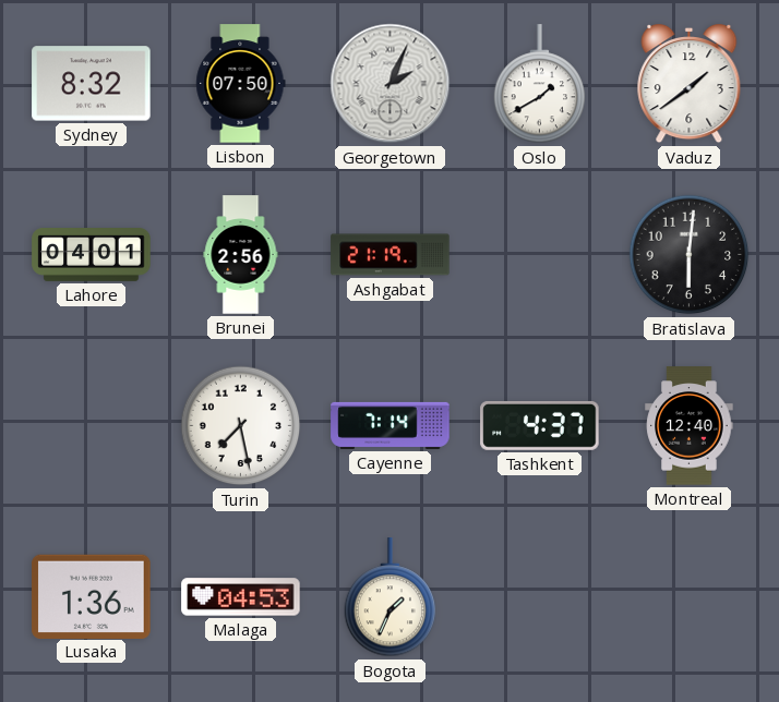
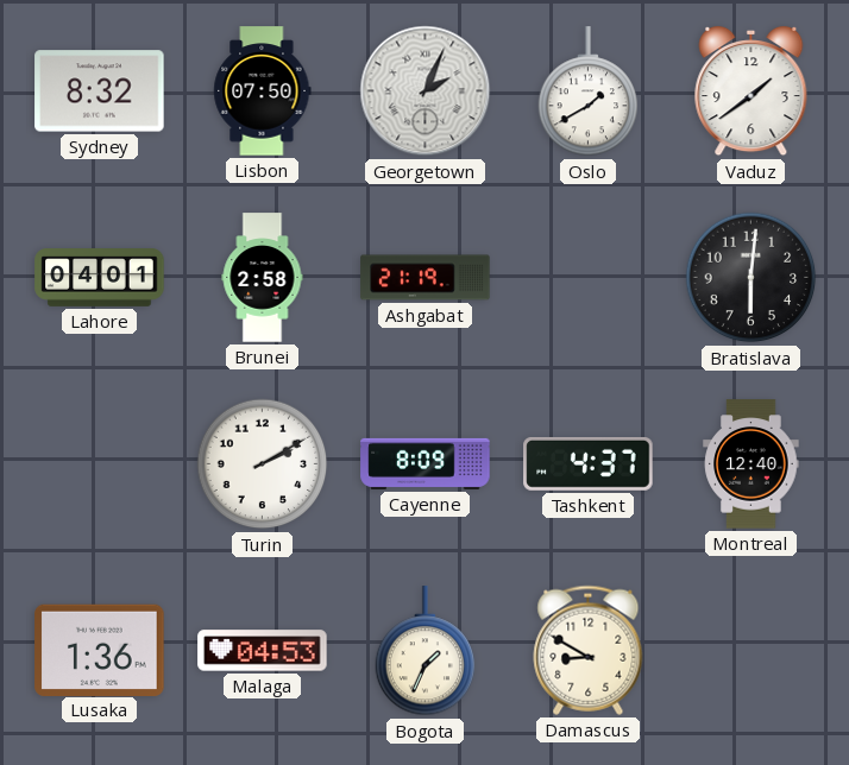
Brunei: 2:56 -> 2:58 (263, 278)
Turin: 7:28 -> 2:10 (263, 464)
Cayenne: 7:14 -> 8:09 (426, 463)
Damascus: none -> 8:50 (589, 650)
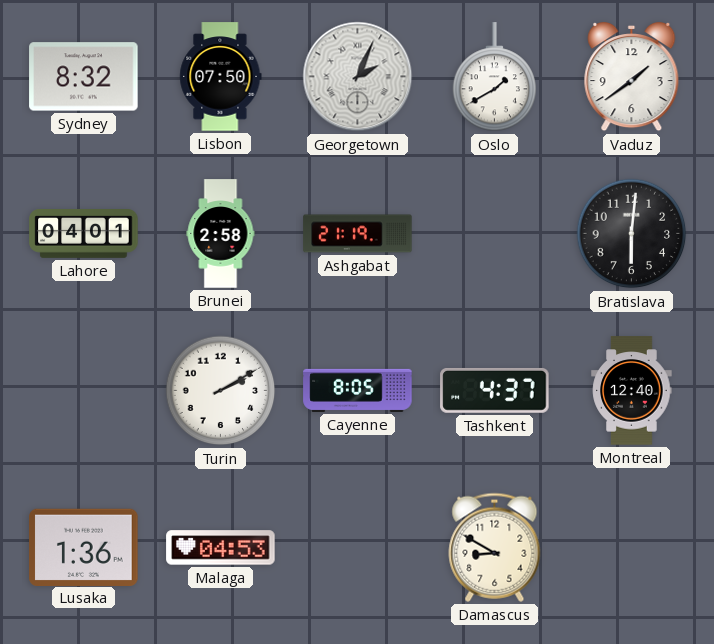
Cayenne: 8:09 -> 8:05 (358, 390)
Bogota: 1:34 -> none (426, 651)
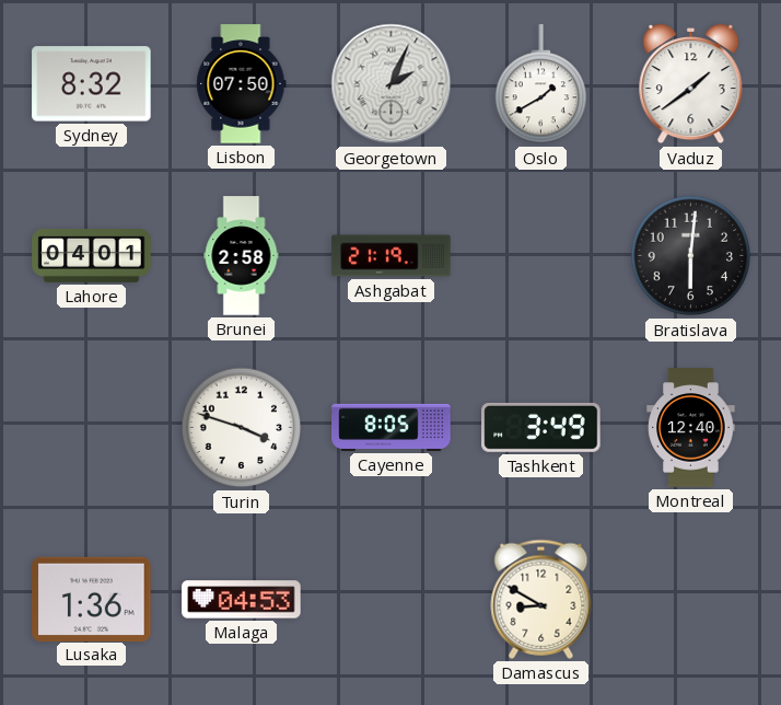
Turin: 2:10 -> 3:48 (242, 428)
Tashkent: 4:37 -> 3:49 (541, 427)
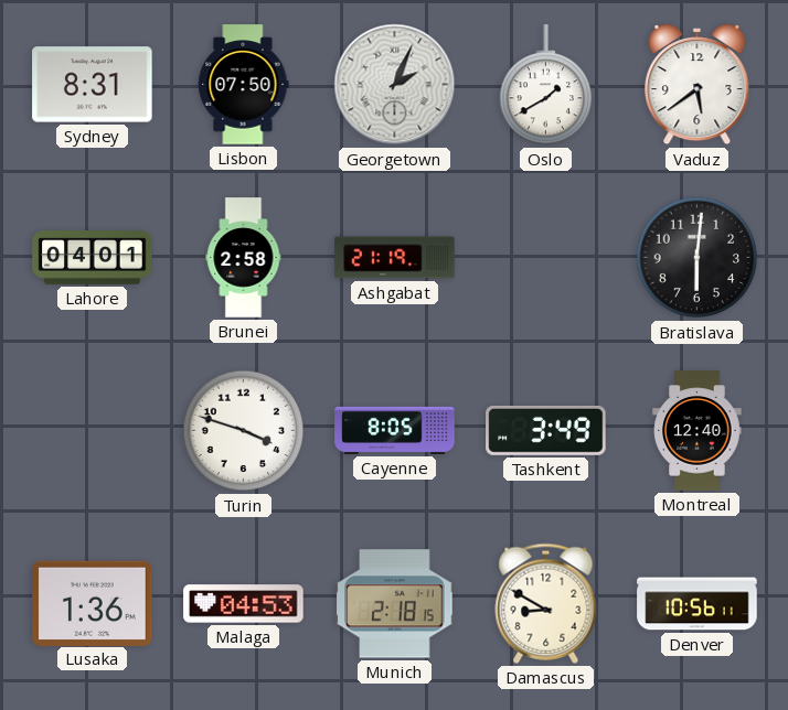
Sydney: 8:32 -> 8:31 (93, 85)
Vaduz: 1:39 -> 5:39 (698, 85)
Munich: none -> 2:18 (395, 604)
Denver: none -> 10:56 (698, 604)
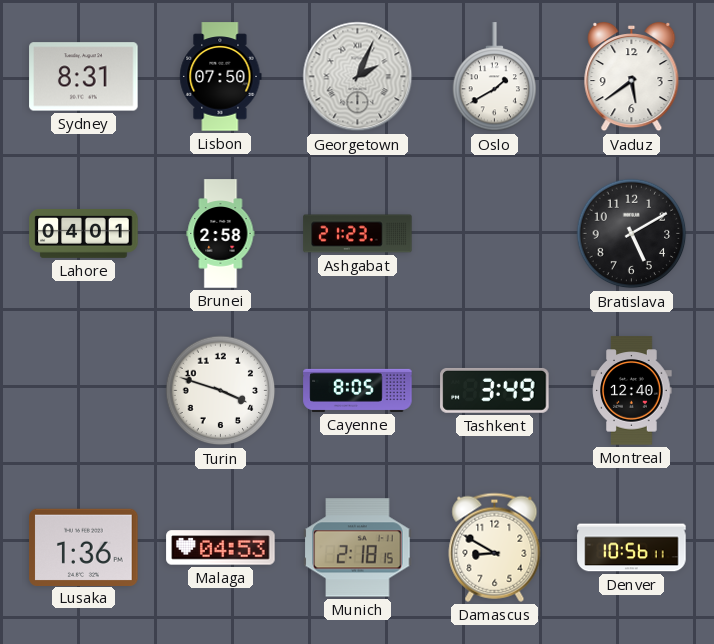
Ashgabat: 21:19 -> 21:23 (358, 234)
Bratislava: 6:01 -> 5:10 (632, 234)
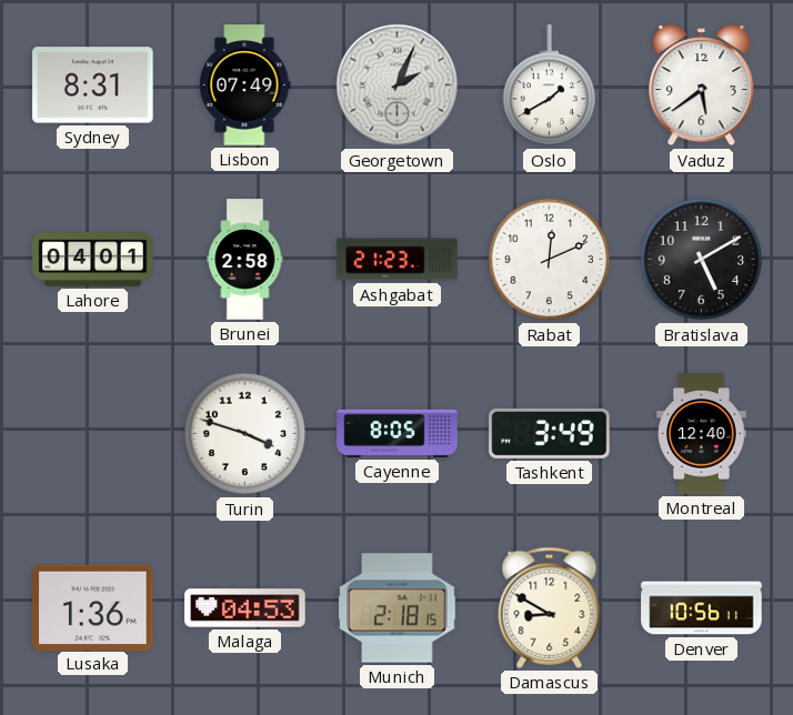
Lisbon: 07:50 -> 07:49 (245, 85)
Rabat: none -> 12:11 (550, 260)
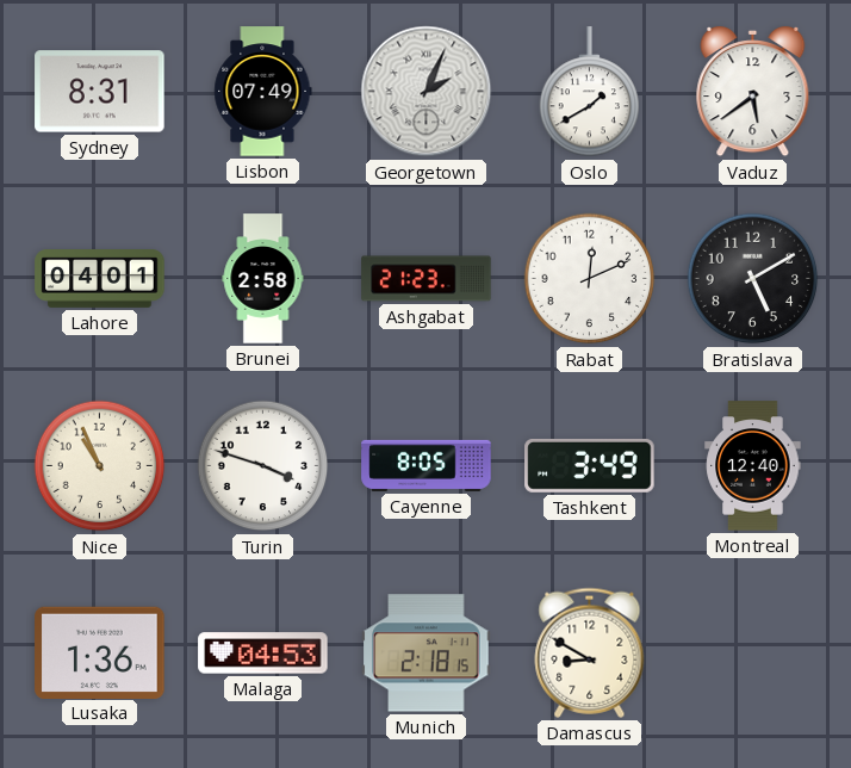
Nice: none -> 10:56 (100, 466)
Denver: 10:56 -> none (702, 608)
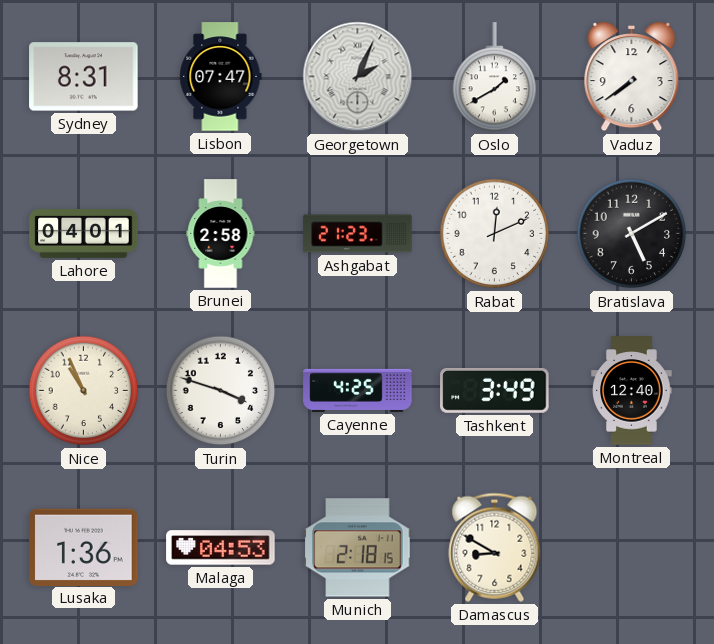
Lisbon: 07:49 -> 07:47 (221, 77)
Vaduz: 5:39 -> 7:39 (632, 77)
Cayenne: 8:05 -> 4:25 (358, 390)
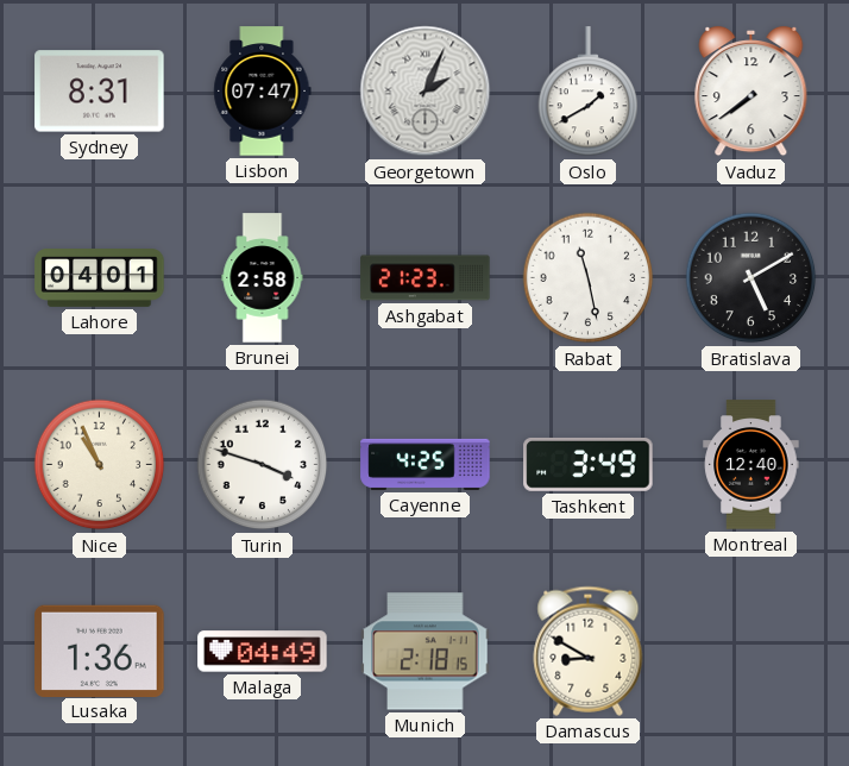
Rabat: 12:11 -> 11:28 (589, 278)
Malaga: 04:53 -> 04:49 (263, 652)
